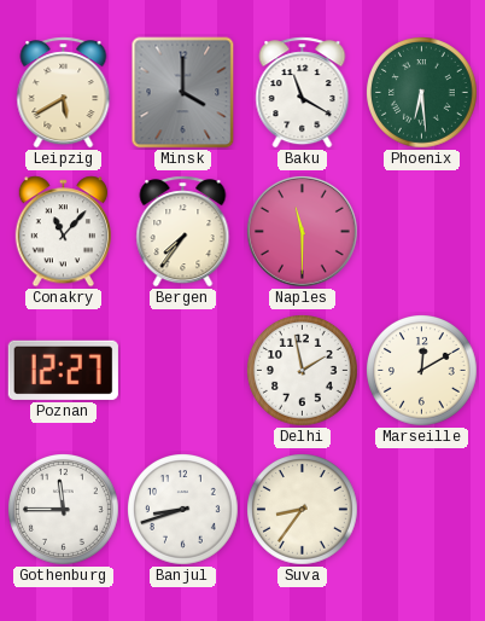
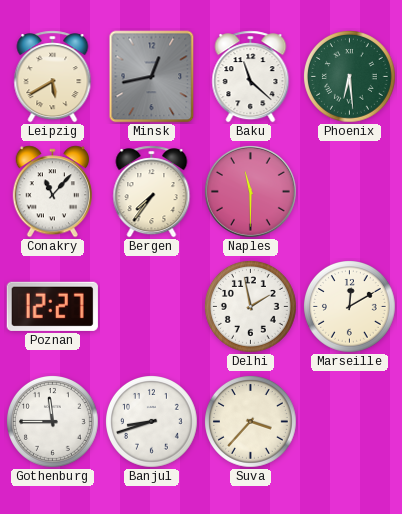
Minsk: 4:00 -> 12:43 (152, 77)
Baku: 11:20 -> 11:22 (251, 77)
Suva: 8:36 -> 3:37 (251, 422)
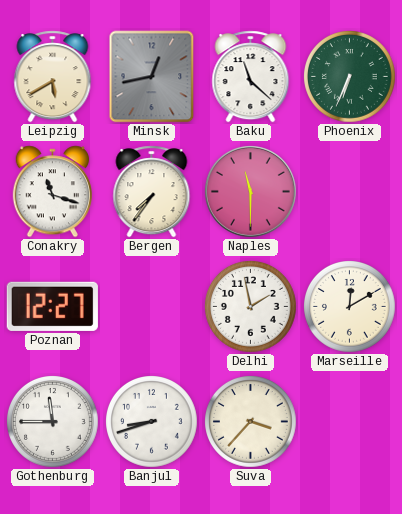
Phoenix: 6:29 -> 6:34 (350, 77)
Conakry: 11:07 -> 11:18 (52, 192)
